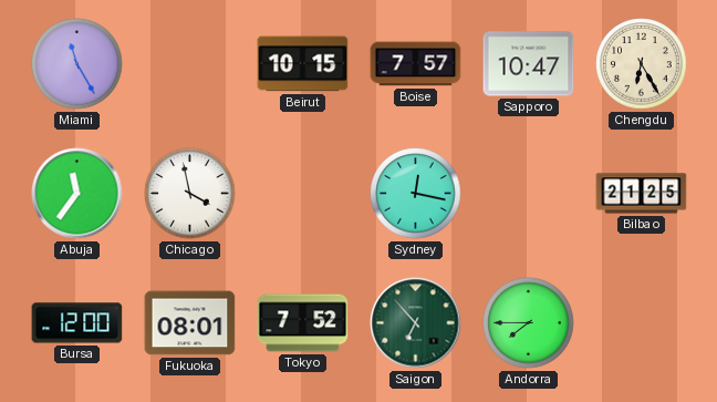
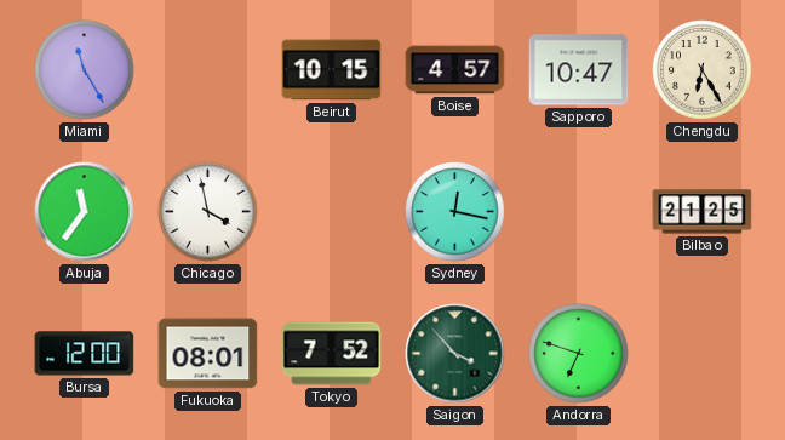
Boise: 7:57 -> 4:57 (455, 70)
Saigon: 6:53 -> 3:53 (455, 354)
Andorra: 7:45 -> 6:48 (579, 354)
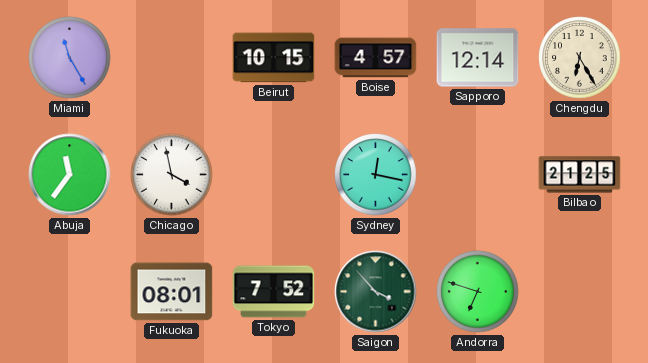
Sapporo: 10:47 -> 12:14 (478, 58)
Bursa: 12:00 -> none (85, 354)
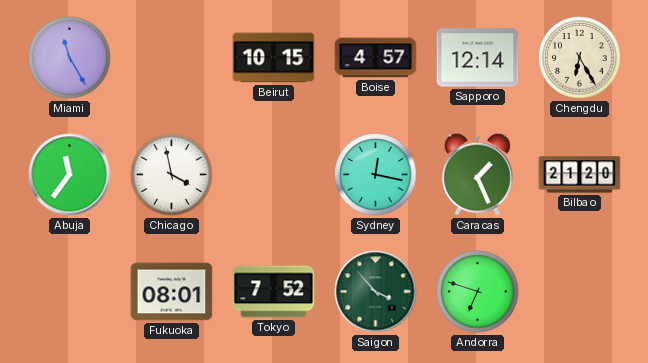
Caracas: none -> 1:26 (477, 174)
Bilbao: 21:25 -> 21:20 (580, 175)
